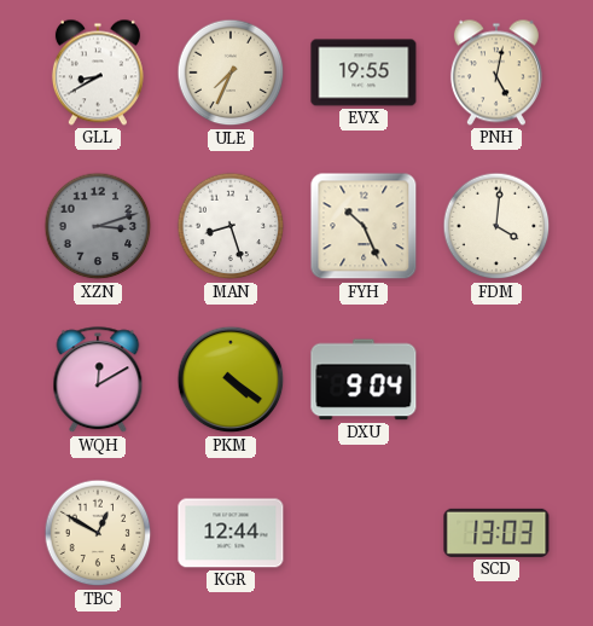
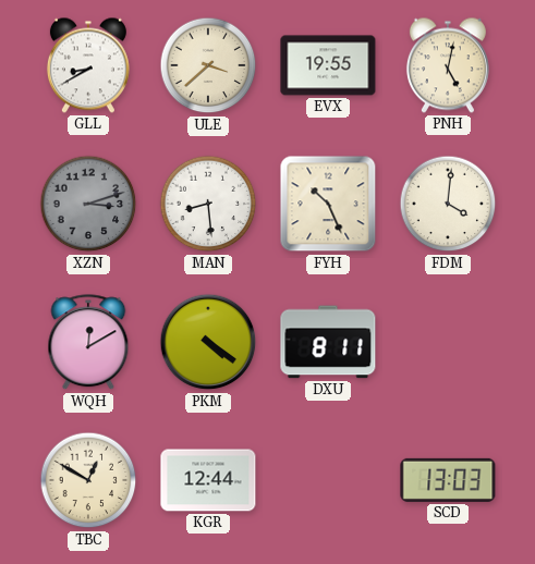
ULE: 7:34 -> 3:38 (208, 65)
MAN: 8:27 -> 8:29 (208, 204)
DXU: 9:04 -> 8:11 (328, 342)
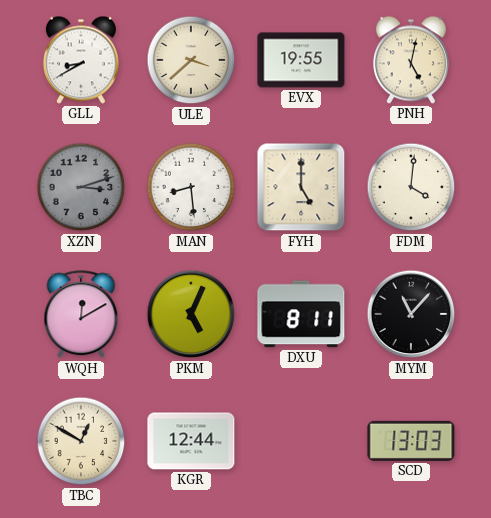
FYH: 10:26 -> 5:00 (301, 187)
PKM: 4:21 -> 5:04 (191, 314)
MYM: none -> 11:07 (411, 314)
